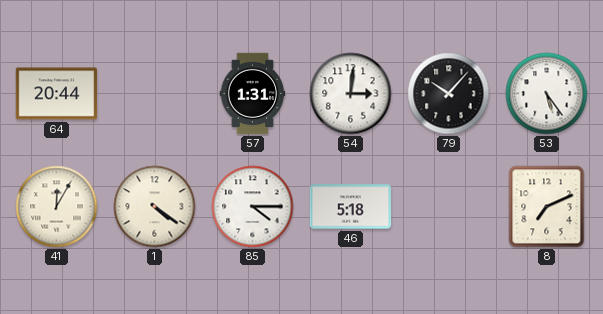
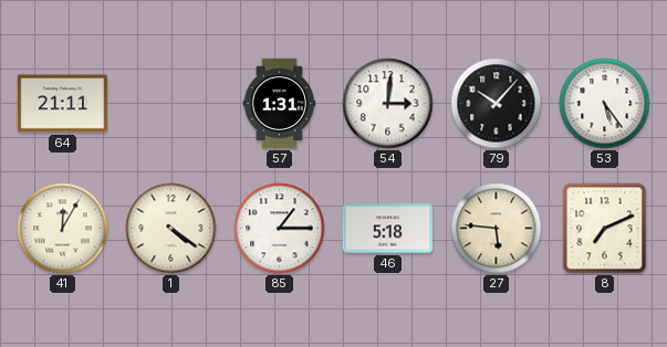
64: 20:44 -> 21:11 (63, 104)
85: 4:15 -> 1:15 (280, 229)
27: none -> 5:46 (497, 229)
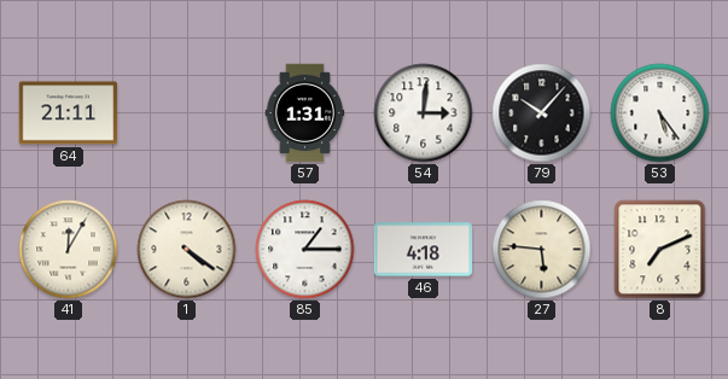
46: 5:18 -> 4:18 (424, 250)
